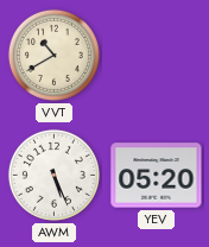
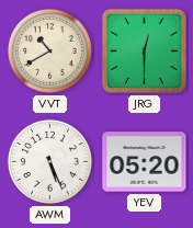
JRG: none -> 12:30 (144, 50)
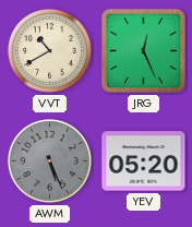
JRG: 12:30 -> 12:26 (143, 50)
AWM dial: white -> grey (49, 160)
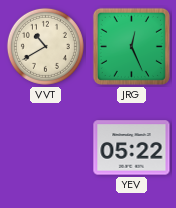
AWM: 5:26 -> none (49, 160)
YEV: 05:20 -> 05:22 (132, 148)
